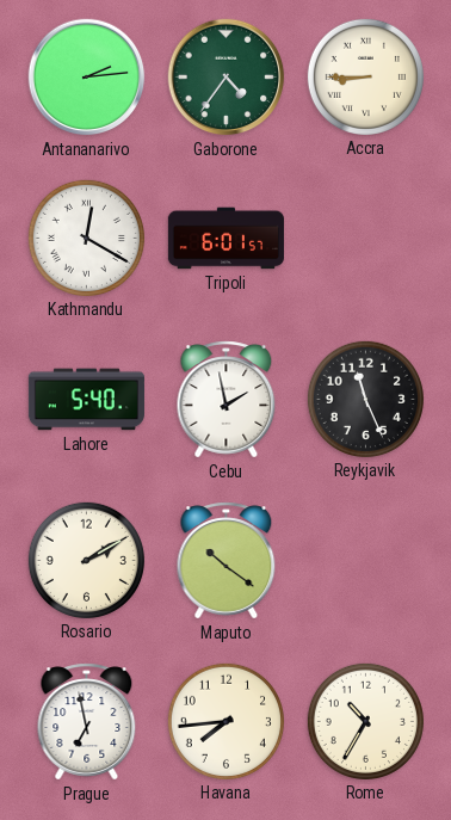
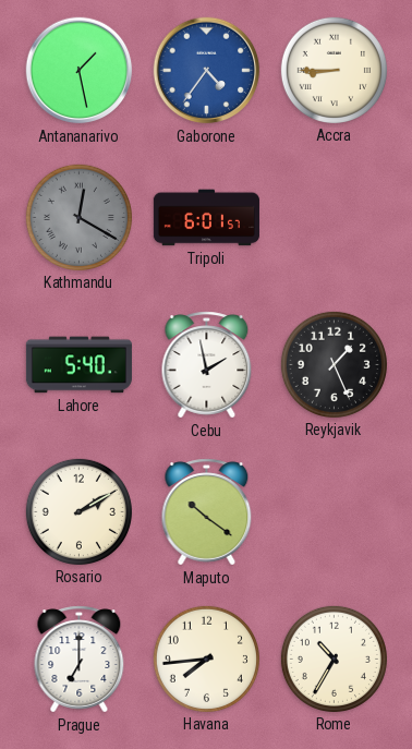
Antananarivo: 2:14 -> 1:28 (80, 71)
Gaborone dial: green -> blue (207, 71)
Kathmandu dial: white -> grey (78, 217)
Reykjavik: 11:26 -> 1:26 (334, 364)
Prague: 6:58 -> 7:00 (80, 660)
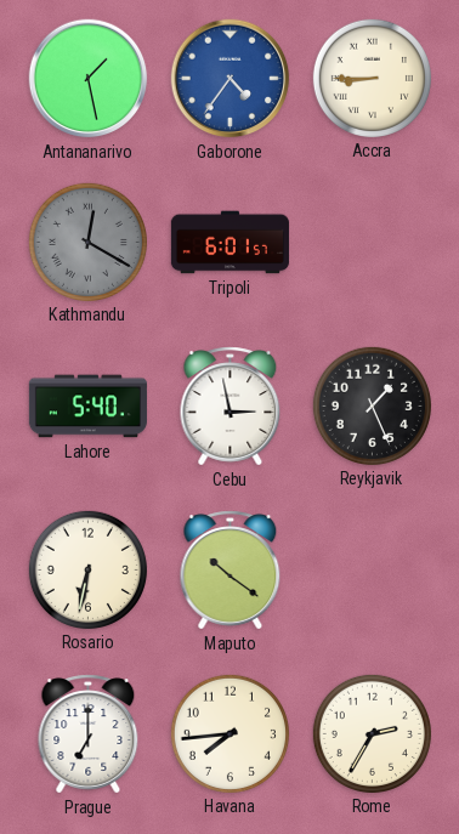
Cebu: 1:58 -> 2:58 (231, 407)
Rosario: 2:10 -> 6:32 (87, 569)
Rome: 10:35 -> 2:35 (372, 733)
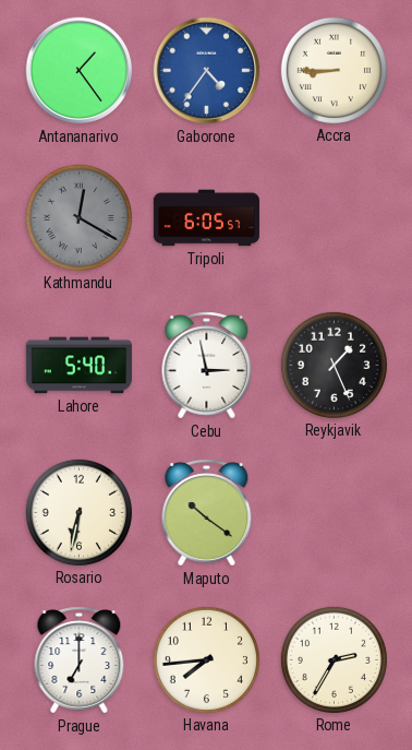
Antananarivo: 1:28 -> 1:24 (80, 71)
Tripoli: 6:01 -> 6:05 (206, 218)
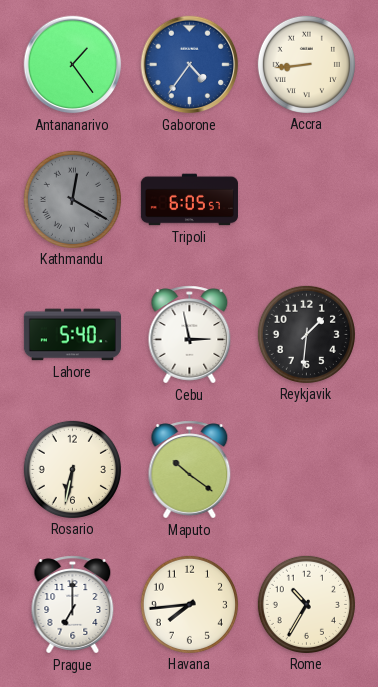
Accra: 8:45 -> 8:44 (306, 64)
Reykjavik: 1:26 -> 1:31 (306, 334)
Rome: 2:35 -> 10:35 (306, 604)
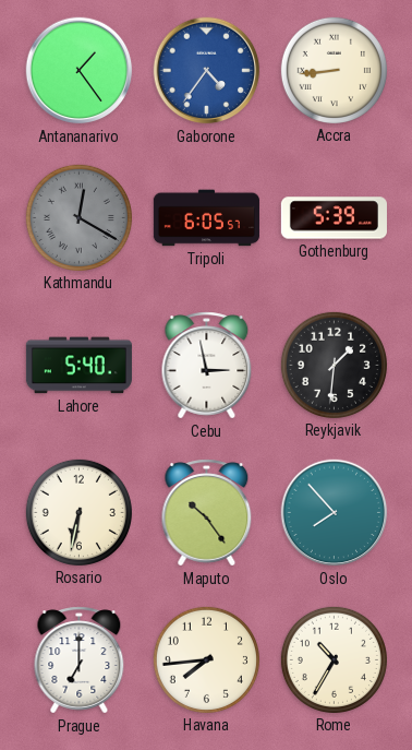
Gothenburg: none -> 5:39 (334, 218)
Maputo: 10:21 -> 10:24 (207, 513)
Oslo: none -> 7:53 (335, 513)
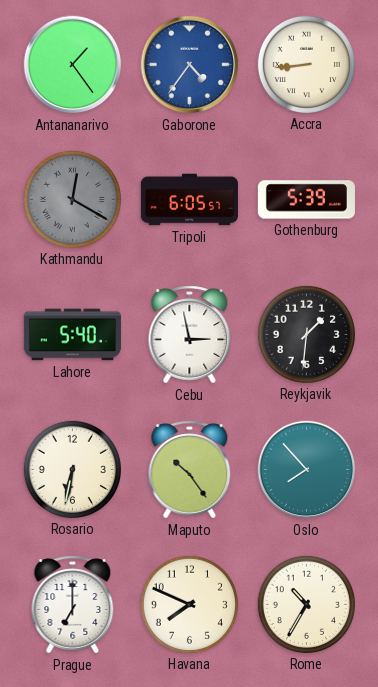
Havana: 7:44 -> 7:49 (189, 604)
